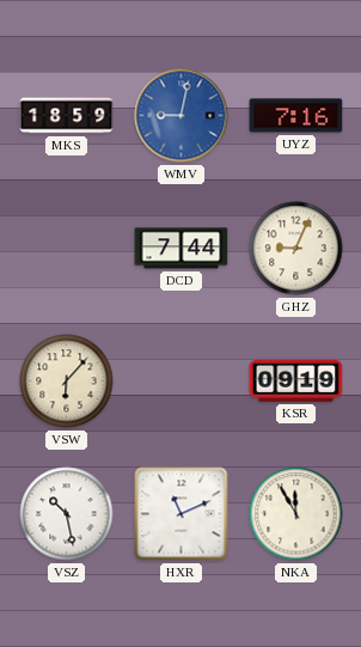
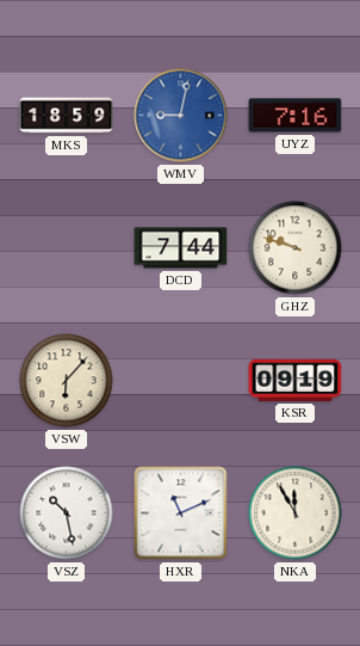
GHZ: 9:04 -> 9:48 (296, 248)
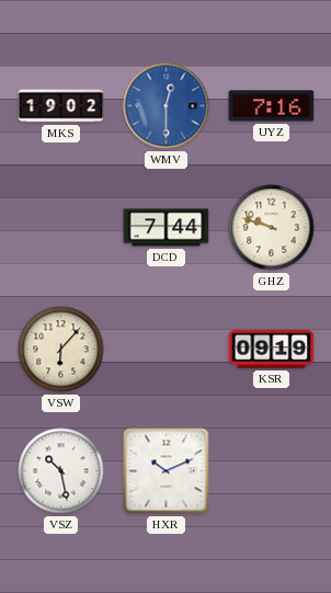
MKS: 18:59 -> 19:02 (61, 106)
WMV: 9:02 -> 12:30 (167, 106)
HXR: 11:11 -> 10:11 (167, 471)
NKA: 11:55 -> none (296, 513)
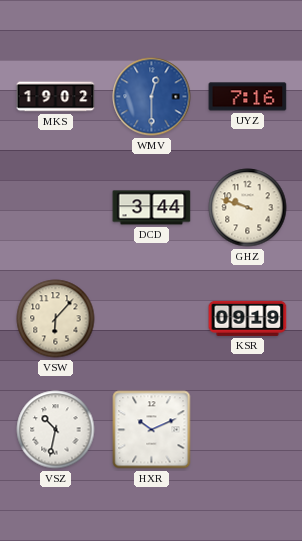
DCD: 7:44 -> 3:44 (152, 208)
VSZ: 10:28 -> 10:32 (56, 430)
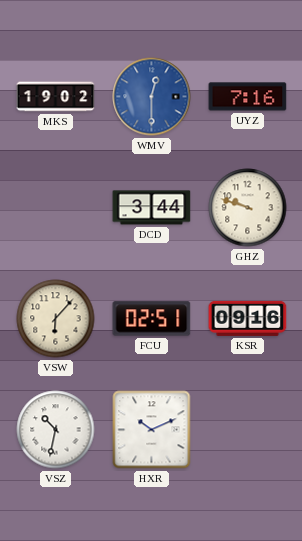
FCU: none -> 02:51 (152, 319)
KSR: 09:19 -> 09:16 (248, 318)
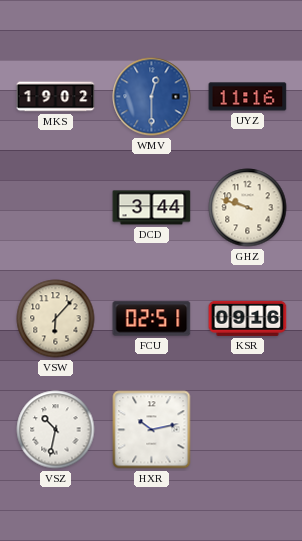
UYZ: 7:16 -> 11:16 (248, 97)
HXR: 10:11 -> 10:13 (152, 430)
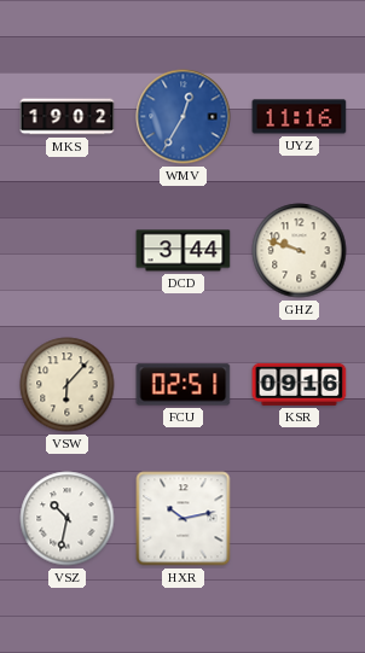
WMV: 12:30 -> 12:35 (184, 117)
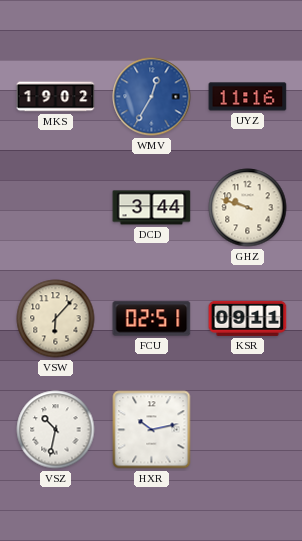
KSR: 09:16 -> 09:11 (248, 318)
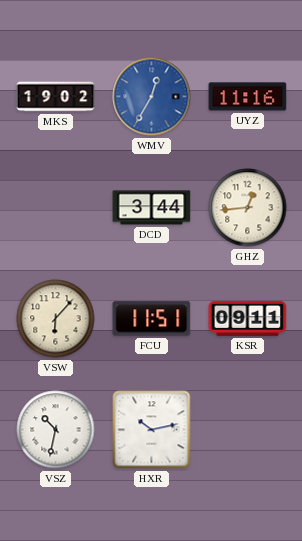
GHZ: 9:48 -> 12:44 (248, 208)
FCU: 02:51 -> 11:51 (152, 319)
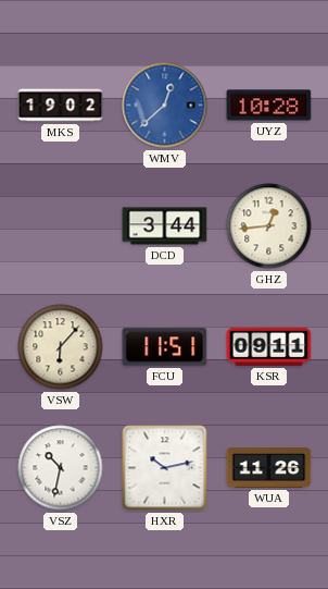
WMV: 12:35 -> 12:38 (165, 106)
UYZ: 11:16 -> 10:28 (269, 106)
WUA: none -> 11:26 (269, 468)
